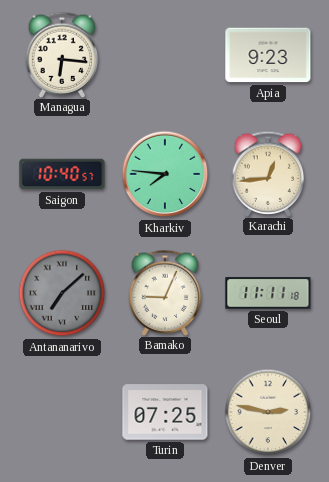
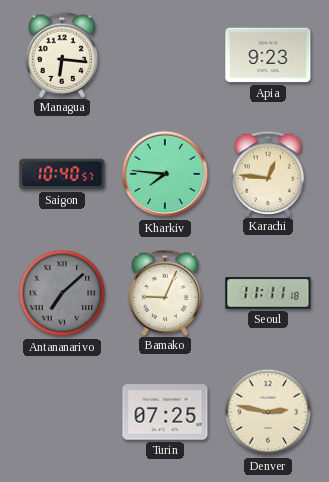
Karachi: 12:44 -> 12:46 (268, 173)
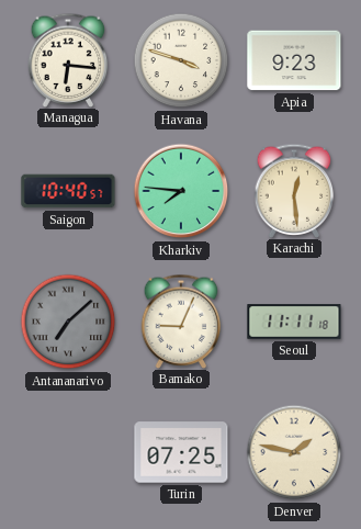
Havana: none -> 3:48 (181, 60)
Karachi: 12:46 -> 12:29 (294, 190)
Denver: 2:47 -> 1:47 (294, 452)
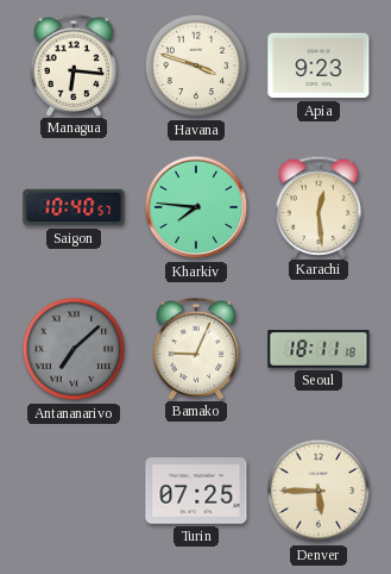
Seoul: 11:11 -> 18:11 (319, 349)
Denver: 1:47 -> 5:45 (319, 491)
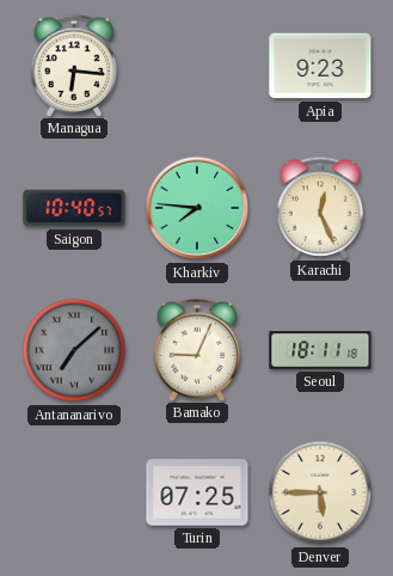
Havana: 3:48 -> none (196, 65)
Karachi: 12:29 -> 12:26 (320, 207)
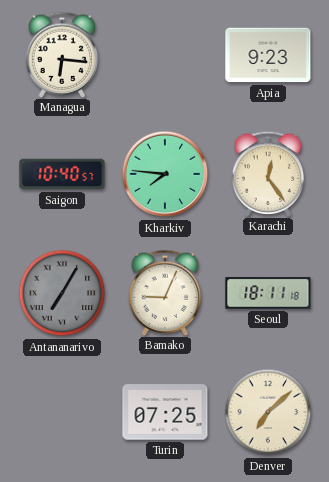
Karachi: 12:26 -> 12:24 (268, 173)
Antananarivo: 7:08 -> 7:05 (62, 293)
Denver: 5:45 -> 7:08 (268, 412)
